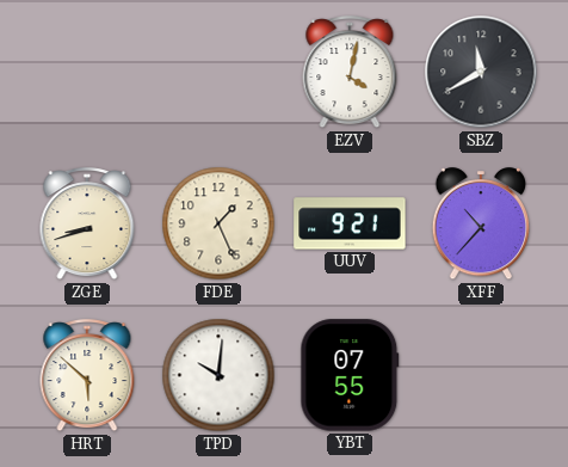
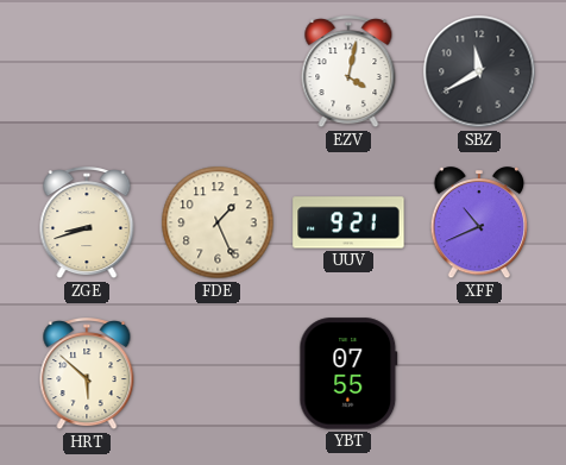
XFF: 10:37 -> 10:41 (479, 224)
TPD: 10:01 -> none (218, 375)
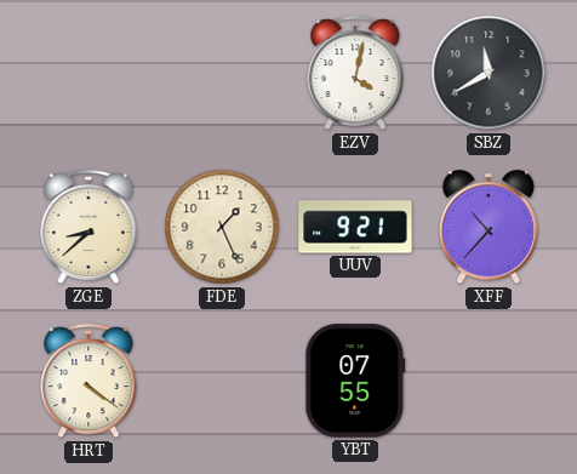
ZGE: 8:42 -> 8:38 (88, 228)
XFF: 10:41 -> 10:37 (489, 228)
HRT: 5:52 -> 4:21 (88, 382)
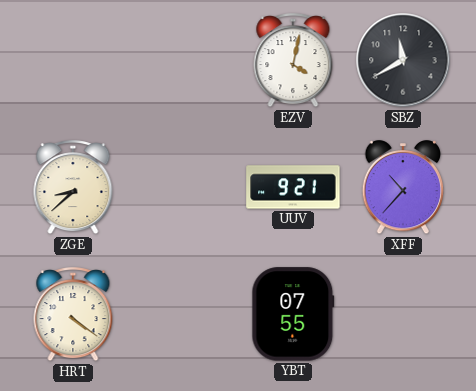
FDE: 1:26 -> none (222, 227)
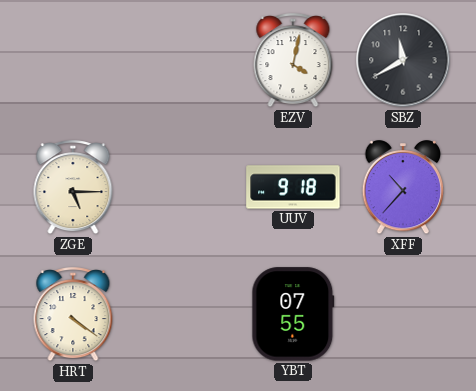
ZGE: 8:38 -> 5:15 (73, 188)
UUV: 9:21 -> 9:18 (293, 187)
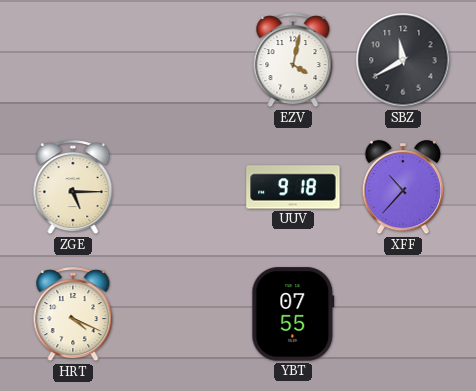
HRT: 4:21 -> 4:19 (73, 315)
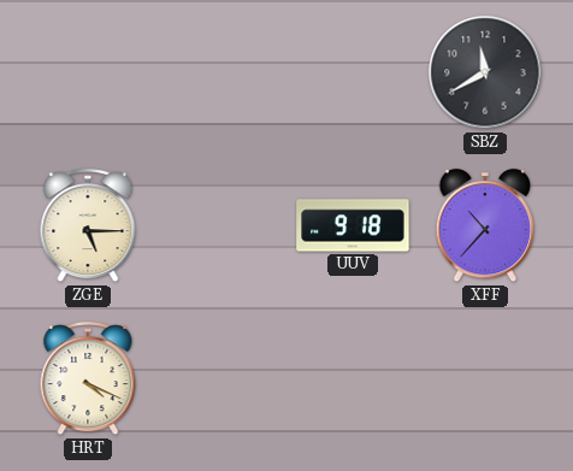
EZV: 4:02 -> none (293, 61)
YBT: 07:55 -> none (293, 314)
